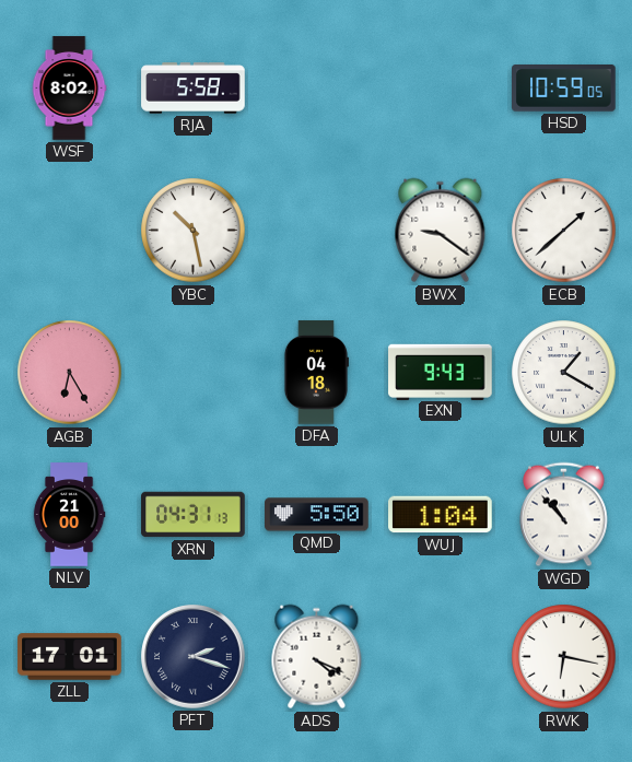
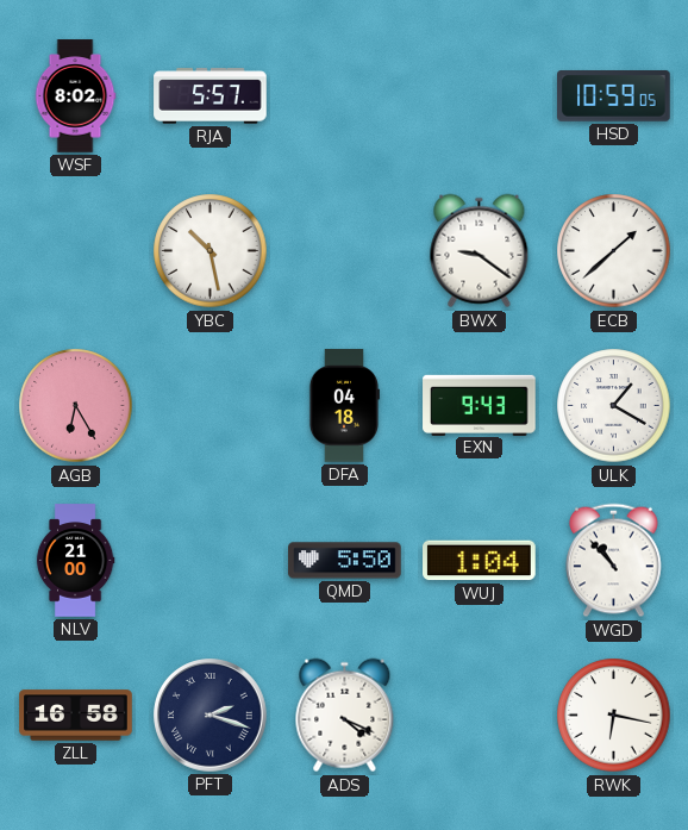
RJA: 5:58 -> 5:57 (211, 96)
XRN: 04:31 -> none (194, 515)
ZLL: 17:01 -> 16:58 (76, 716)
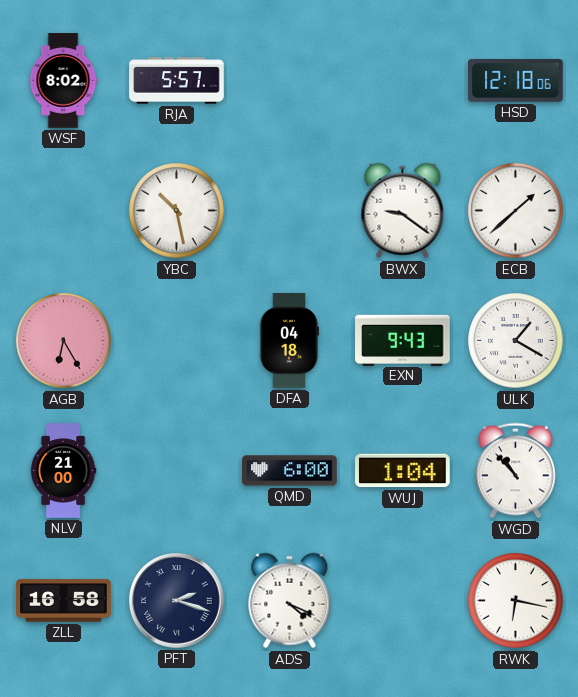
HSD: 10:59 -> 12:18 (516, 81)
QMD: 5:50 -> 6:00 (290, 471)
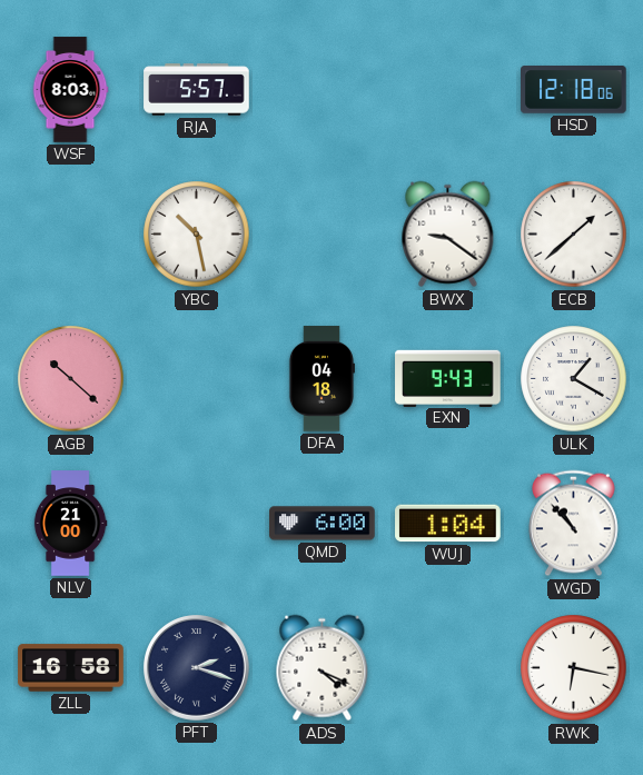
WSF: 8:02 -> 8:03 (70, 90)
AGB: 6:25 -> 10:22 (71, 379)
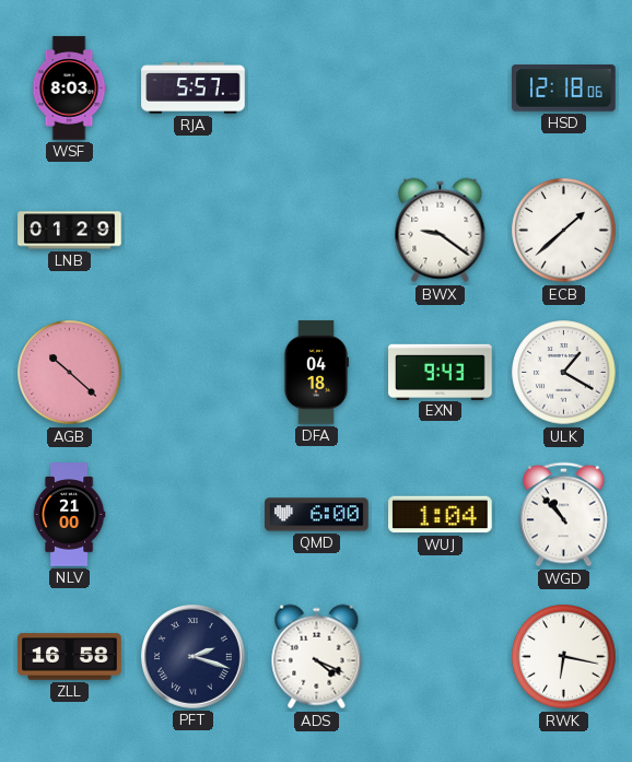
LNB: none -> 01:29 (70, 231)
YBC: 10:28 -> none (197, 235)
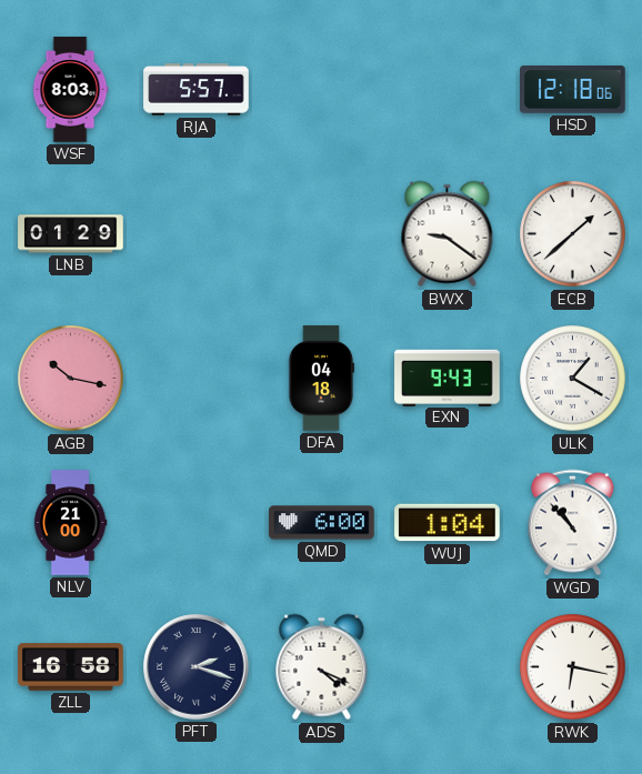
AGB: 10:22 -> 10:17 (71, 379)
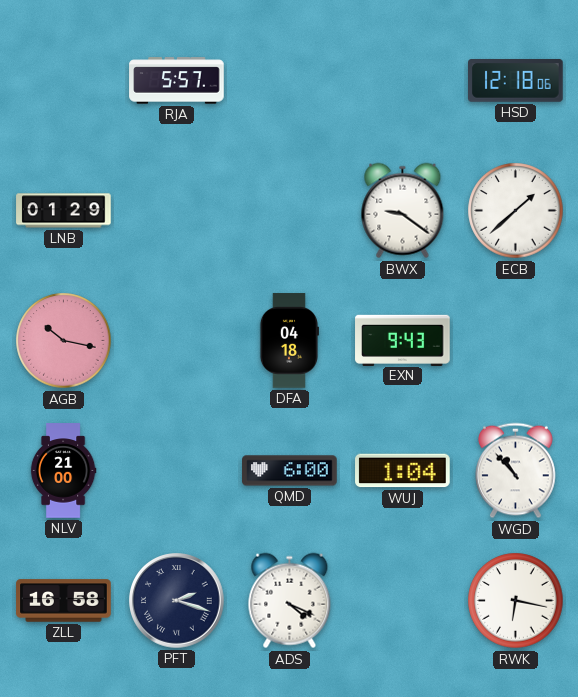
WSF: 8:03 -> none (70, 90)
ULK: 1:20 -> none (573, 379)
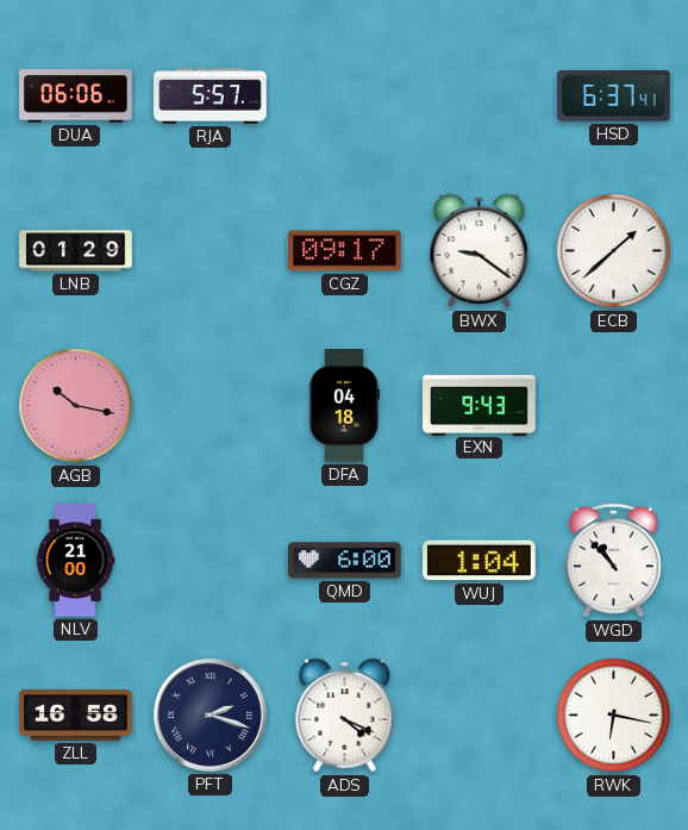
DUA: none -> 06:06 (76, 96)
HSD: 12:18 -> 6:37 (614, 96)
CGZ: none -> 09:17 (345, 251)
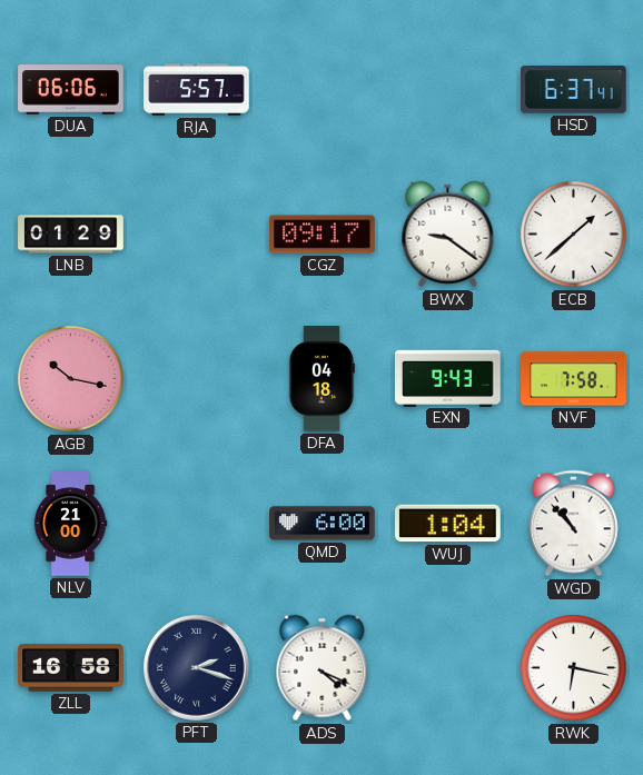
NVF: none -> 7:58 (574, 379)
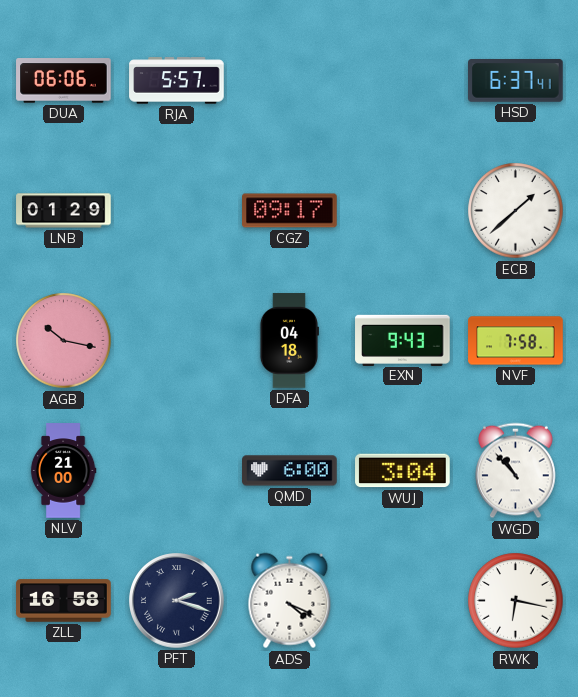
BWX: 9:21 -> none (448, 235)
WUJ: 1:04 -> 3:04 (403, 471)
